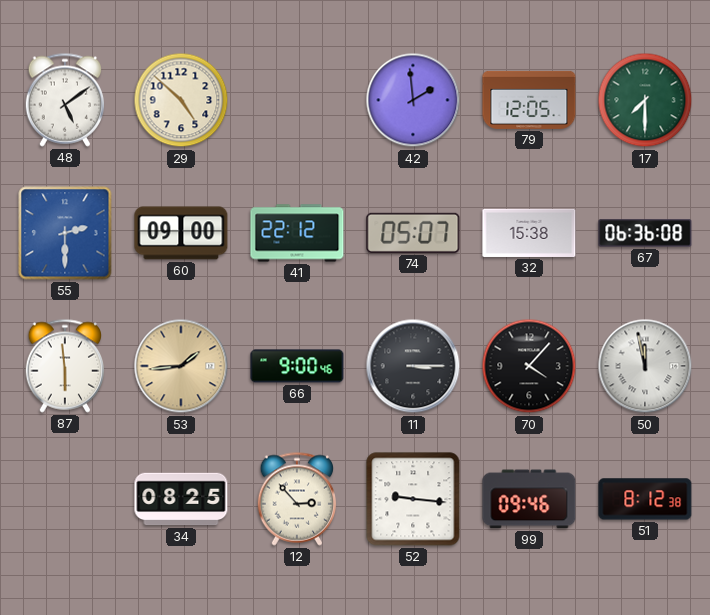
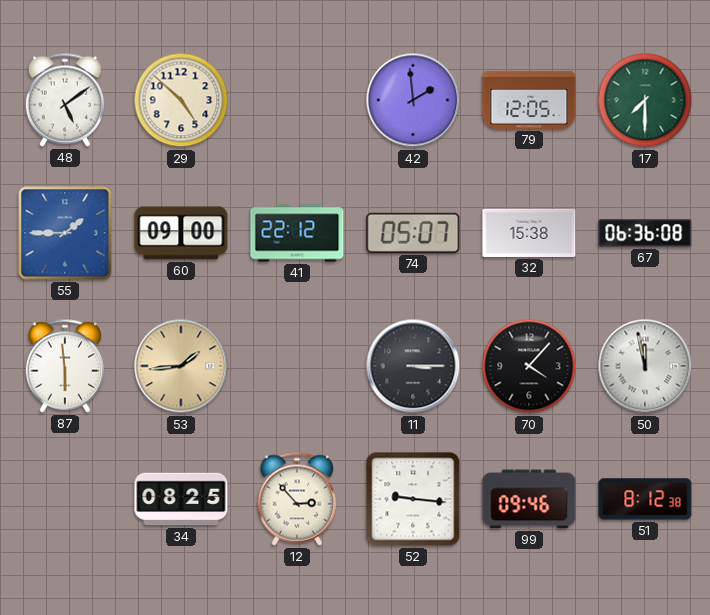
55: 2:30 -> 1:45 (65, 233)
66: 9:00 -> none (297, 366)
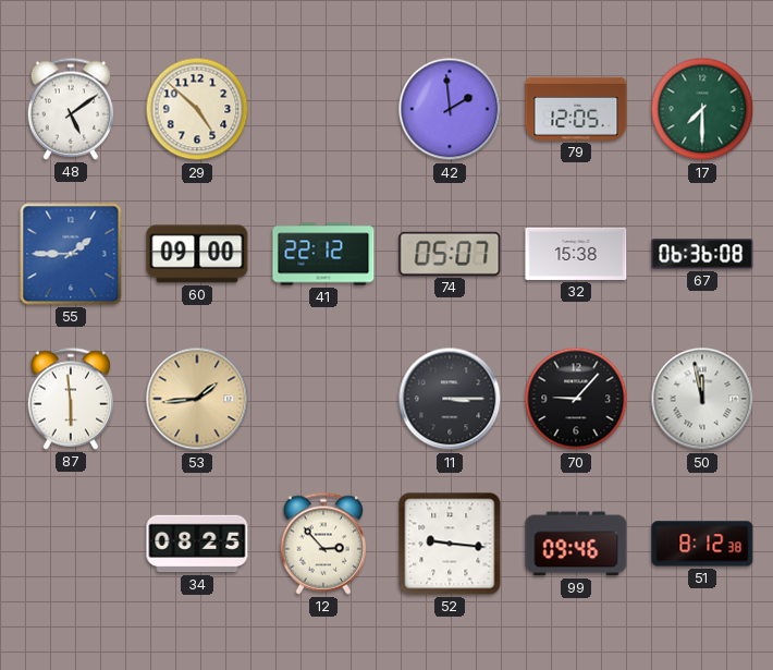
70: 4:07 -> 9:07 (576, 399)
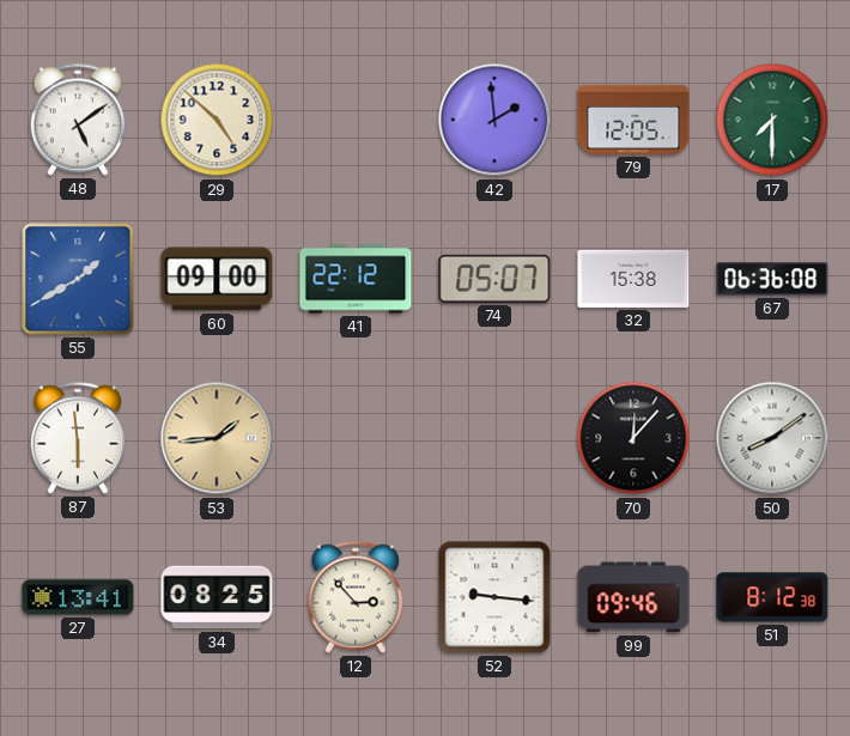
55: 1:45 -> 1:40 (78, 279)
11: 3:15 -> none (450, 399)
70: 9:07 -> 12:07 (633, 438)
50: 11:58 -> 8:09 (772, 438)
27: none -> 13:41 (78, 597)
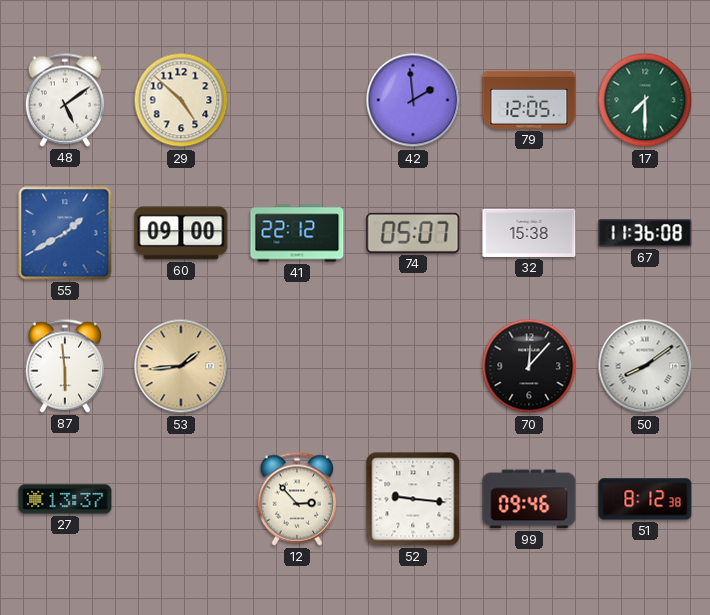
67: 06:36 -> 11:36 (645, 233)
27: 13:41 -> 13:37 (65, 499)
34: 08:25 -> none (217, 597)
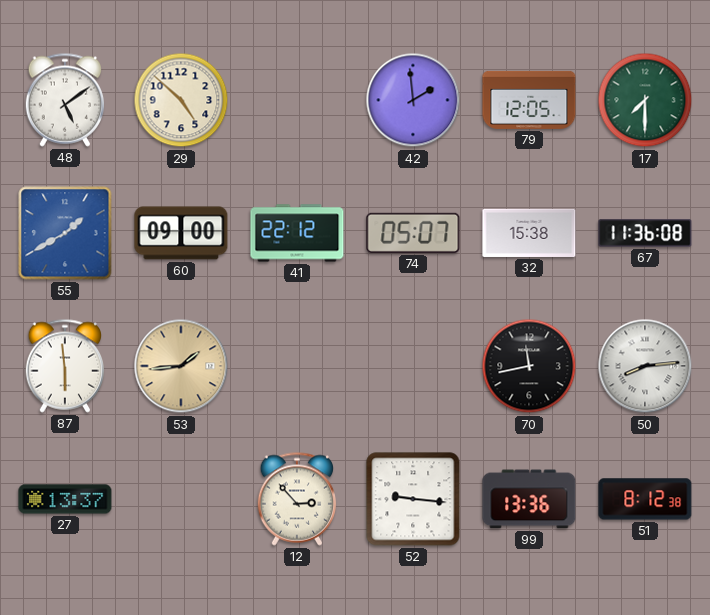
70: 12:07 -> 11:43 (529, 366)
50: 8:09 -> 8:14 (645, 366)
99: 09:46 -> 13:36 (529, 499)
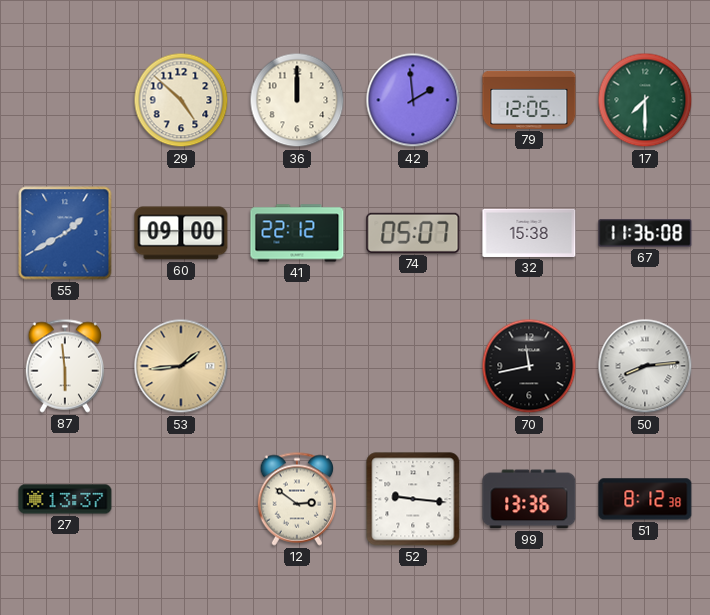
48: 5:09 -> none (65, 100)
36: none -> 12:00 (297, 100)
12: 2:53 -> 2:51 (297, 499)
